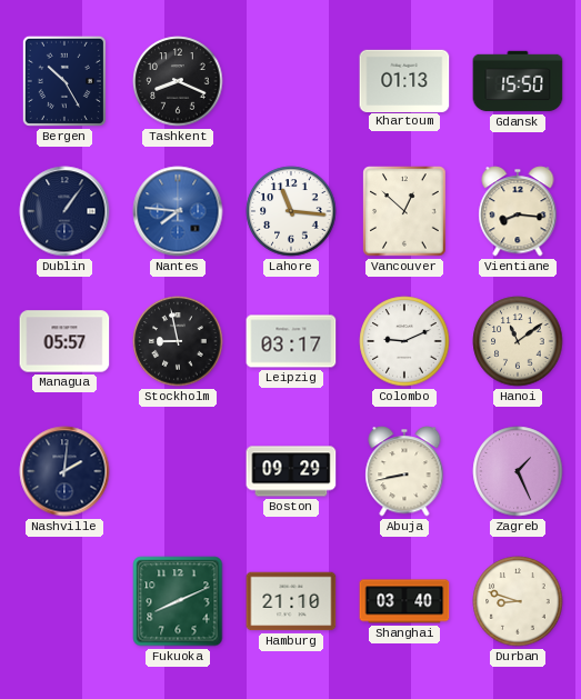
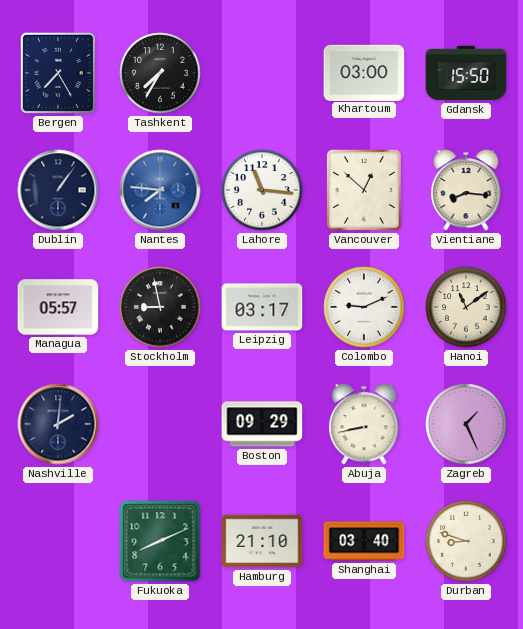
Bergen: 10:25 -> 7:25 (58, 73)
Tashkent: 8:19 -> 7:35 (160, 73)
Khartoum: 01:13 -> 03:00 (364, 72)
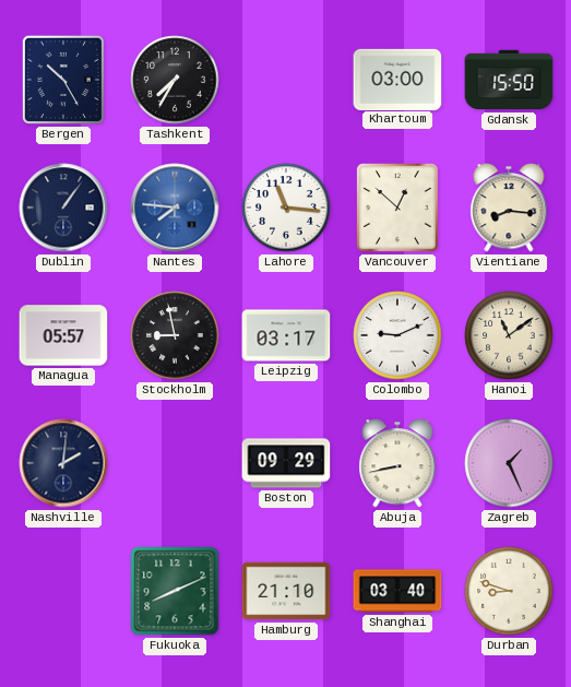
Bergen: 7:25 -> 10:25 (63, 80)
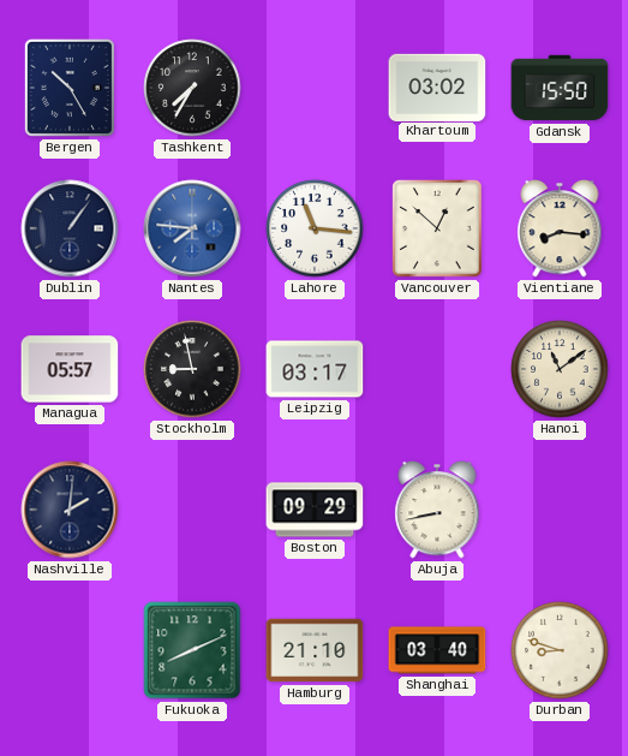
Khartoum: 03:00 -> 03:02 (437, 87)
Colombo: 9:11 -> none (397, 335)
Zagreb: 1:26 -> none (509, 463)
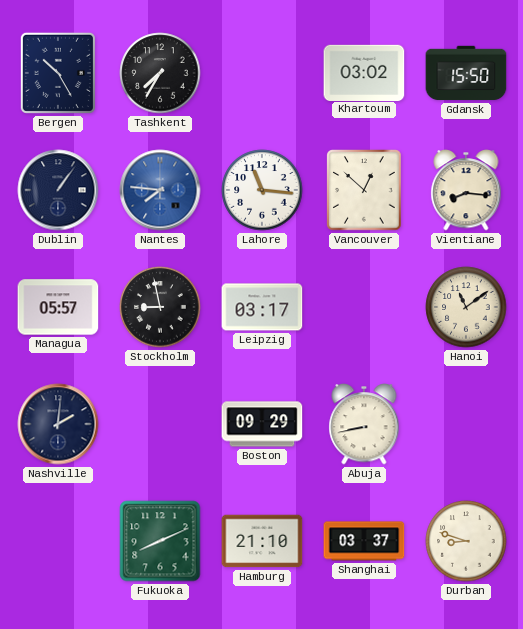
Shanghai: 03:40 -> 03:37 (364, 541)
